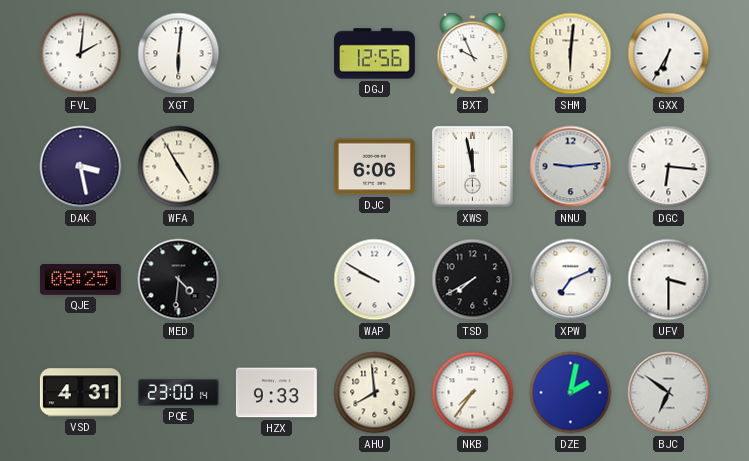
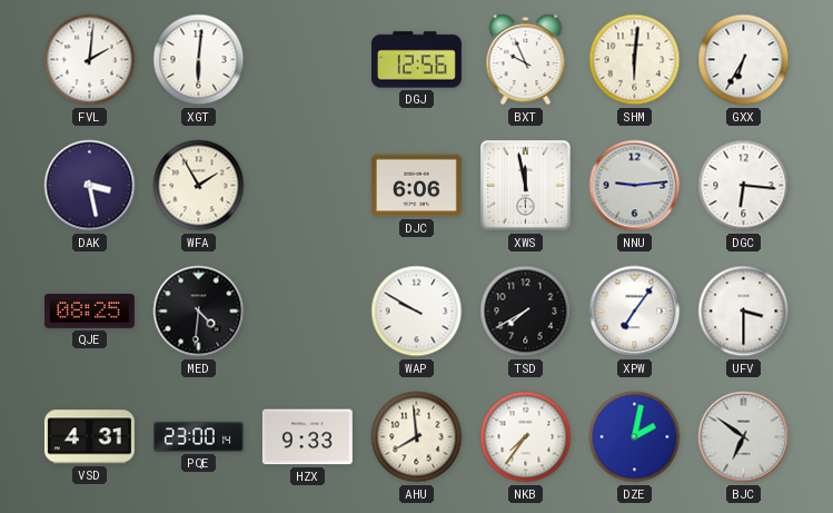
WFA: 4:55 -> 1:55 (199, 186)
XPW: 7:11 -> 7:06 (635, 312)
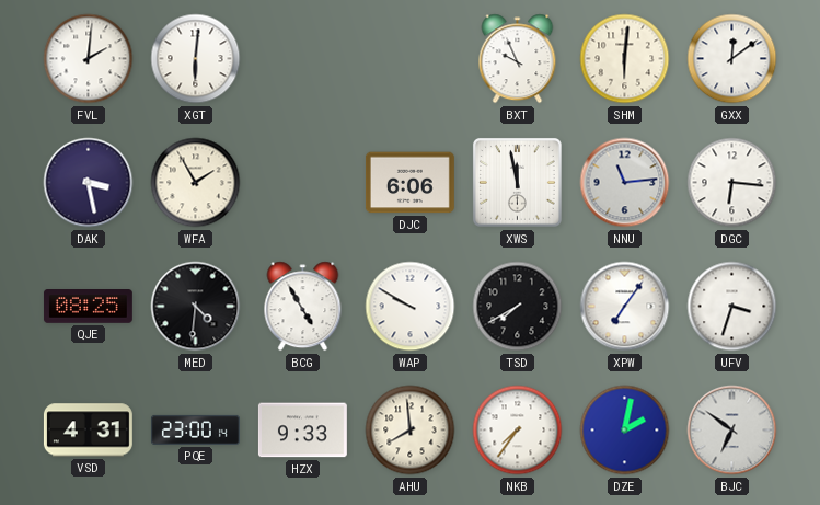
DGJ: 12:56 -> none (416, 60)
GXX: 6:35 -> 12:09 (732, 59)
NNU: 9:14 -> 11:14 (625, 183)
BCG: none -> 4:55 (303, 307)
UFV: 3:30 -> 3:33 (732, 307)
